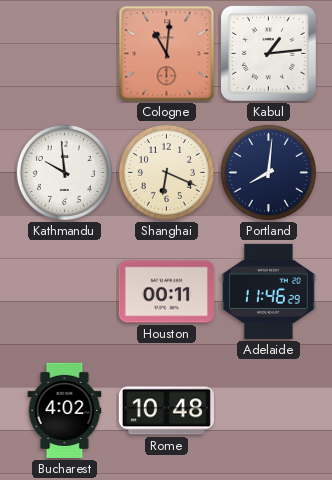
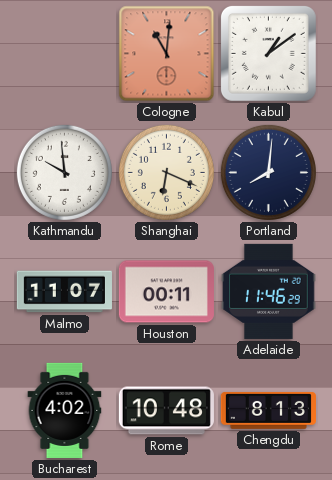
Kabul: 1:14 -> 1:09 (268, 53)
Malmo: none -> 11:07 (64, 292)
Chengdu: none -> 8:13 (268, 410)
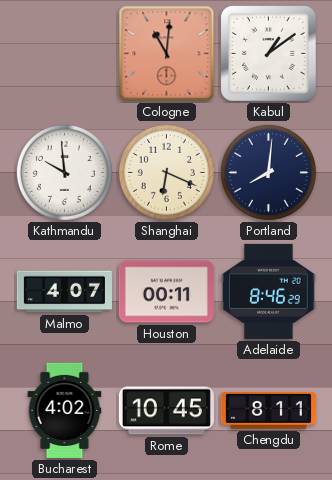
Malmo: 11:07 -> 4:07 (64, 292)
Adelaide: 11:46 -> 8:46 (269, 291)
Rome: 10:48 -> 10:45 (166, 411)
Chengdu: 8:13 -> 8:11 (268, 410)
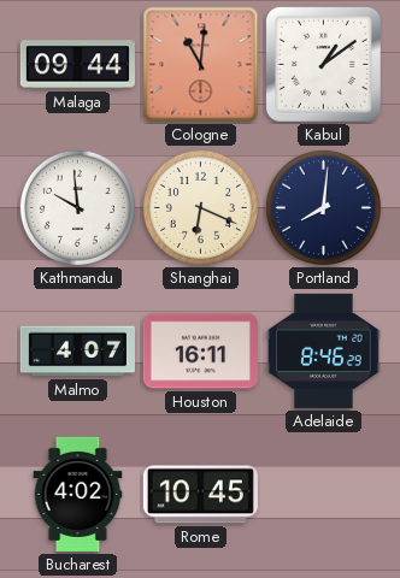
Malaga: none -> 09:44 (77, 65)
Houston: 00:11 -> 16:11 (200, 352)
Chengdu: 8:11 -> none (268, 410)
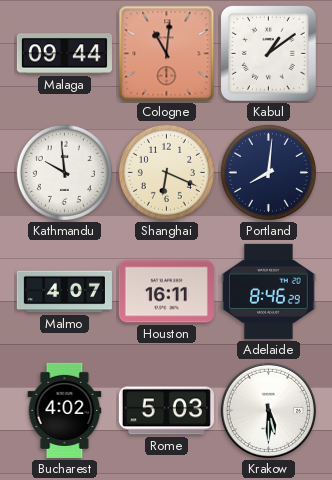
Rome: 10:45 -> 5:03 (166, 411)
Krakow: none -> 5:30 (268, 410)
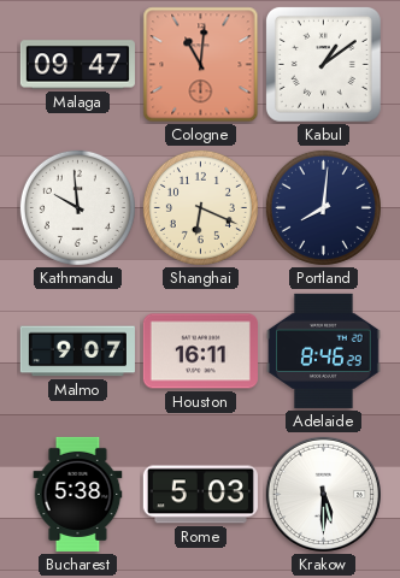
Malaga: 09:44 -> 09:47 (77, 65)
Malmo: 4:07 -> 9:07 (77, 352)
Bucharest: 4:02 -> 5:38 (78, 494)
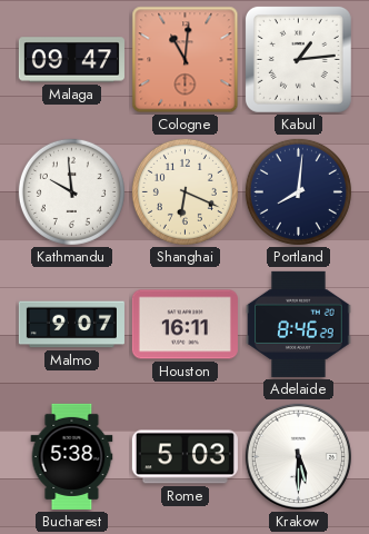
Kabul: 1:09 -> 1:14 (298, 59)
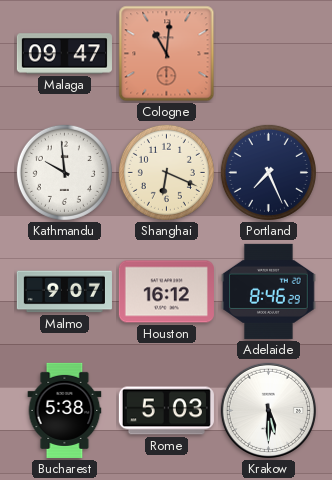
Kabul: 1:14 -> none (298, 59)
Portland: 8:01 -> 7:26 (268, 172)
Houston: 16:11 -> 16:12 (166, 292)
